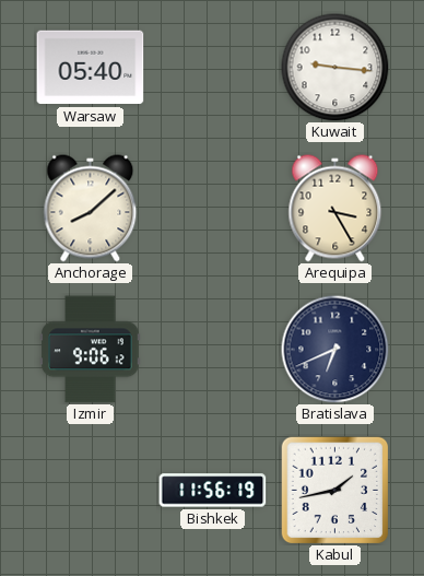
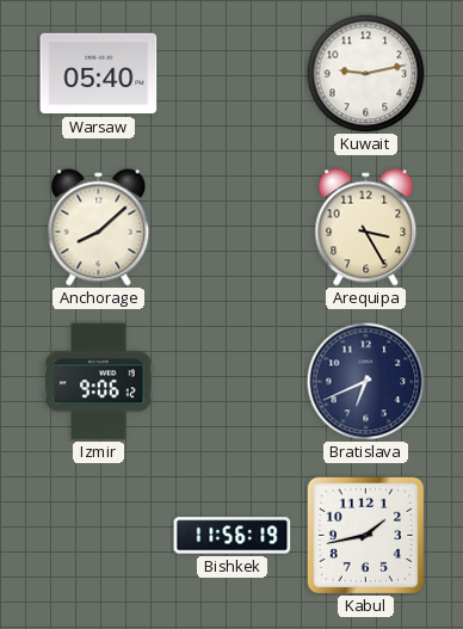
Kuwait: 9:16 -> 9:13 (366, 74)
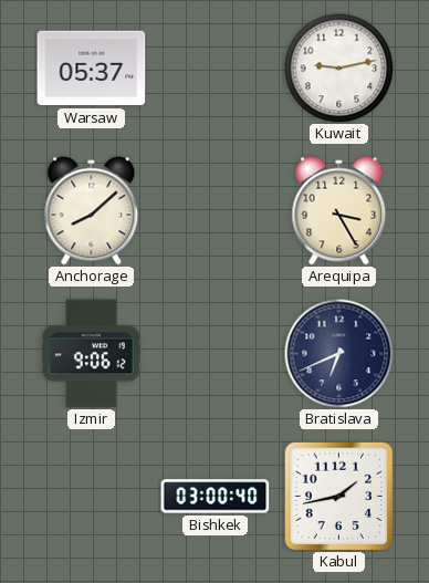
Warsaw: 05:40 -> 05:37 (92, 69)
Bishkek: 11:56 -> 03:00 (216, 497)
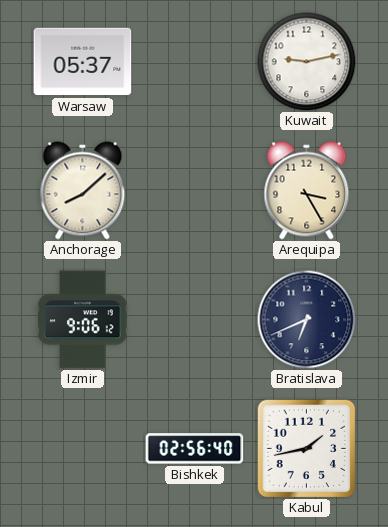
Bishkek: 03:00 -> 02:56 (195, 449)
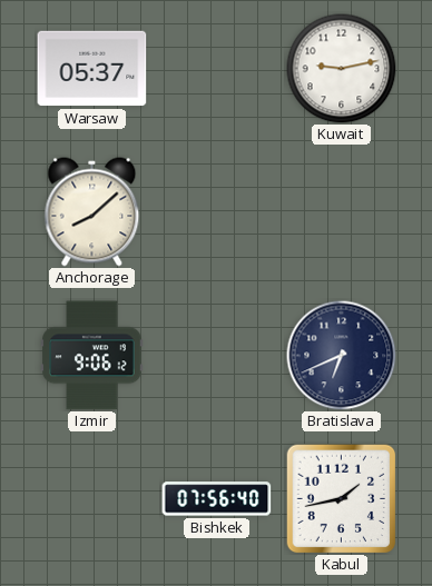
Arequipa: 3:25 -> none (307, 191)
Bishkek: 02:56 -> 07:56 (217, 499)
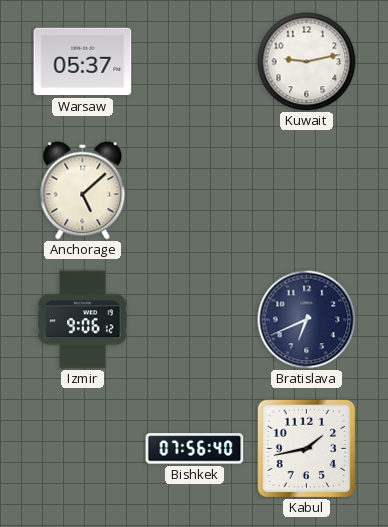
Anchorage: 8:08 -> 5:08 (83, 191)
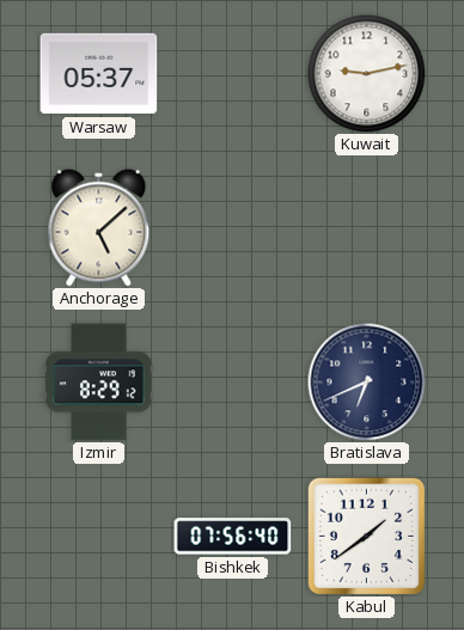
Izmir: 9:06 -> 8:29 (99, 383)
Kabul: 1:43 -> 1:39 (366, 536)
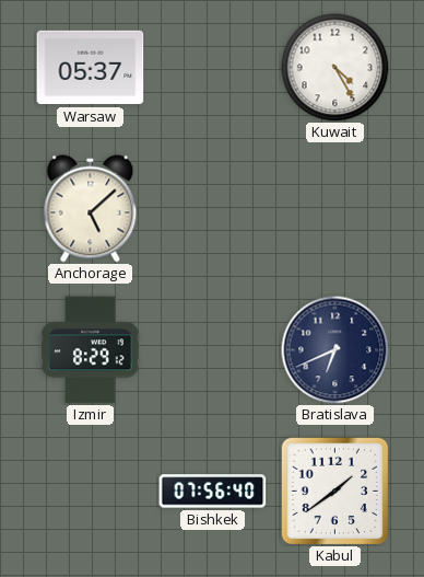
Kuwait: 9:13 -> 4:25 (335, 68)
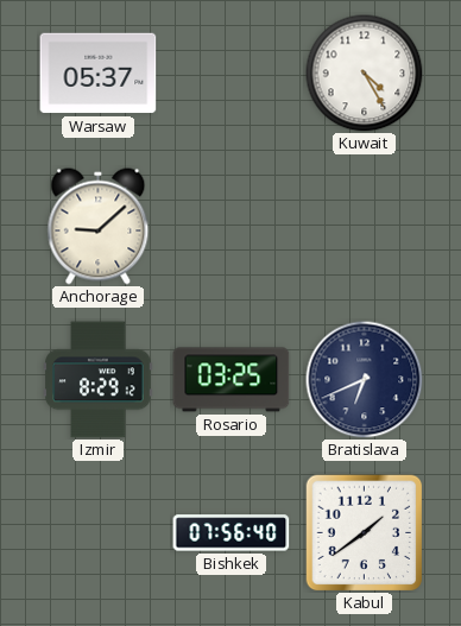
Anchorage: 5:08 -> 9:08 (99, 227)
Rosario: none -> 03:25 (232, 380)
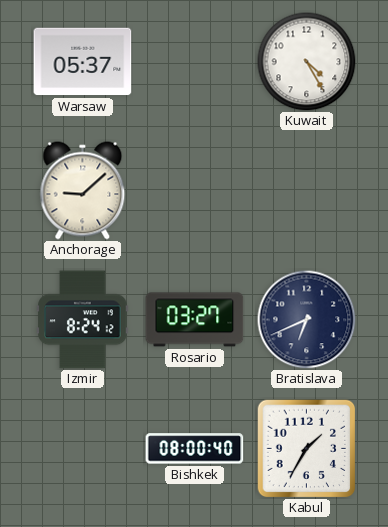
Izmir: 8:29 -> 8:24 (83, 320)
Rosario: 03:25 -> 03:27 (195, 320)
Bishkek: 07:56 -> 08:00 (195, 449)
Kabul: 1:39 -> 1:35 (306, 448)
